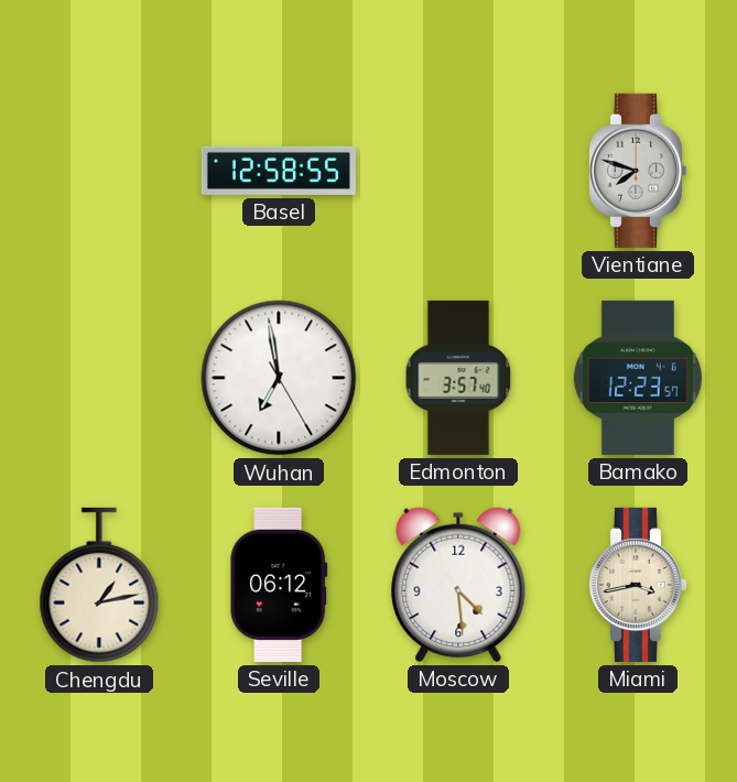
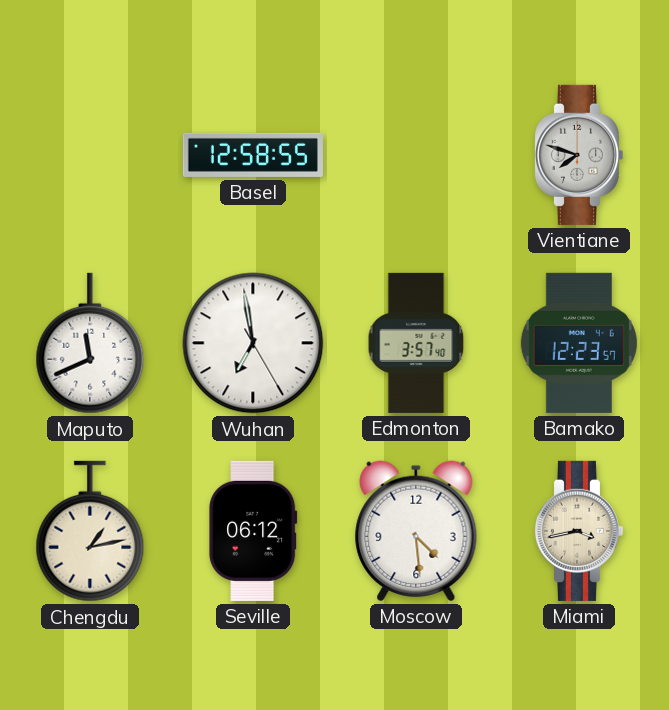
Maputo: none -> 11:41 (90, 343)
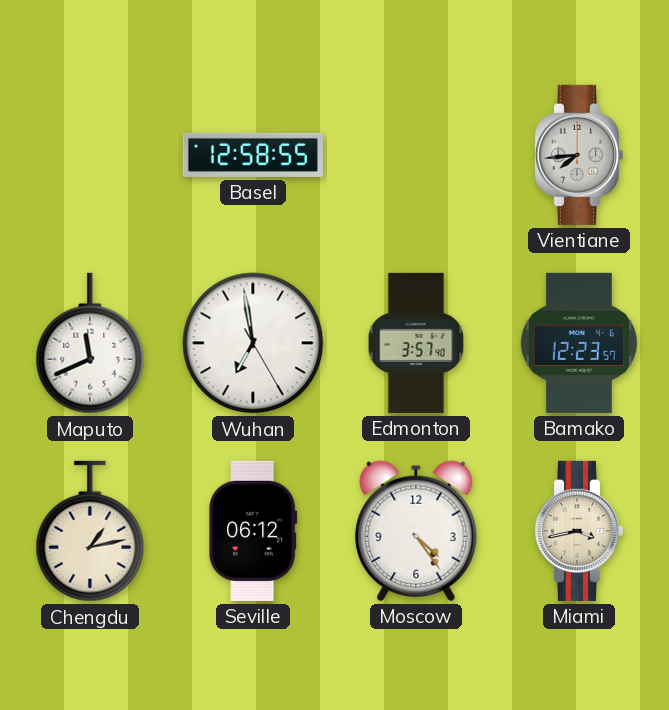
Vientiane: 7:48 -> 7:44 (578, 155)
Moscow: 4:29 -> 4:24 (416, 531)
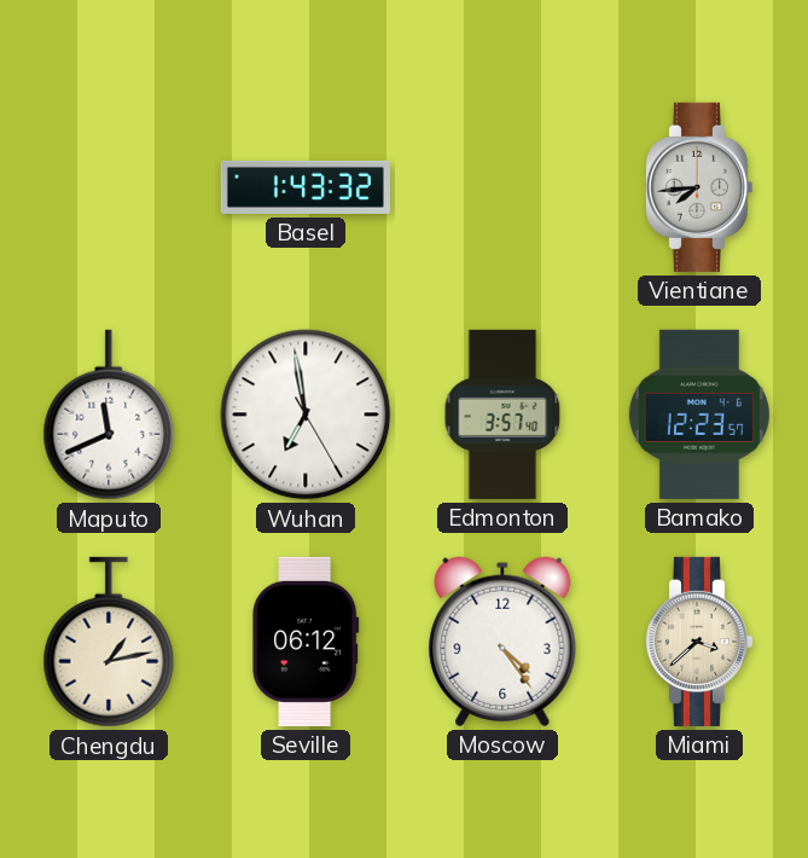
Basel: 12:58 -> 1:43 (306, 187)
Miami: 3:43 -> 3:38 (698, 642)
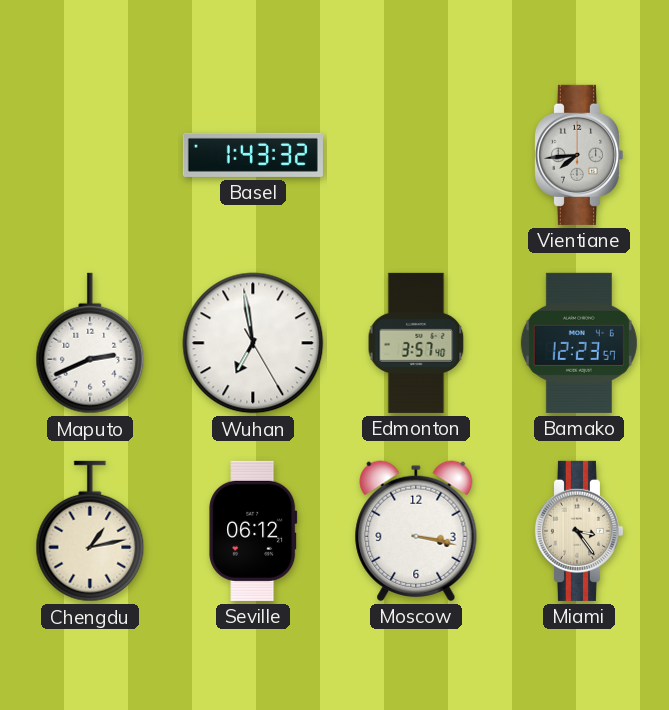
Maputo: 11:41 -> 2:41 (90, 343)
Moscow: 4:24 -> 3:17 (416, 531)
Miami: 3:38 -> 3:24 (578, 531)
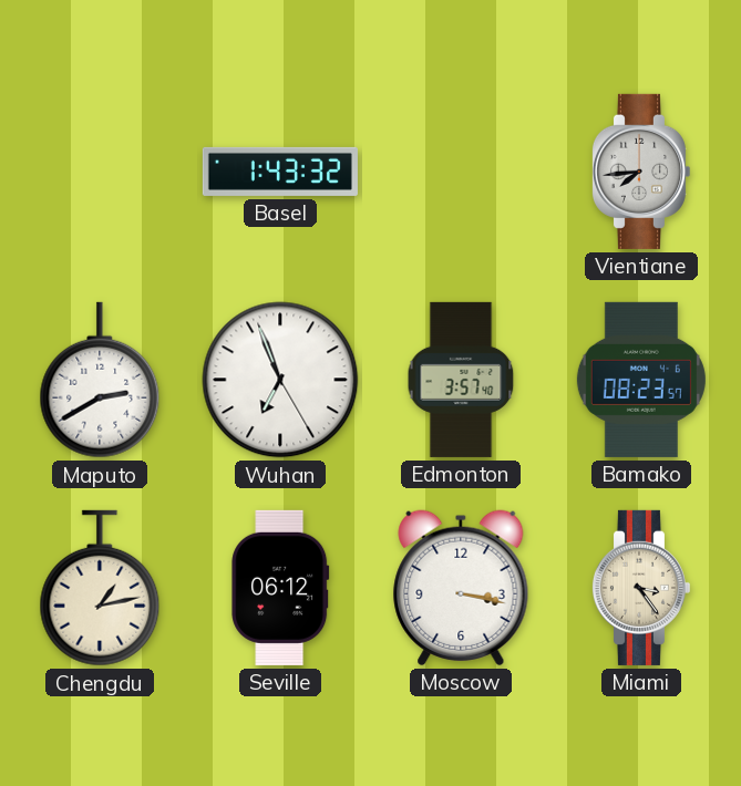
Maputo: 2:41 -> 2:40 (100, 380)
Wuhan: 6:58 -> 6:56 (280, 380)
Bamako: 12:23 -> 08:23 (641, 380)
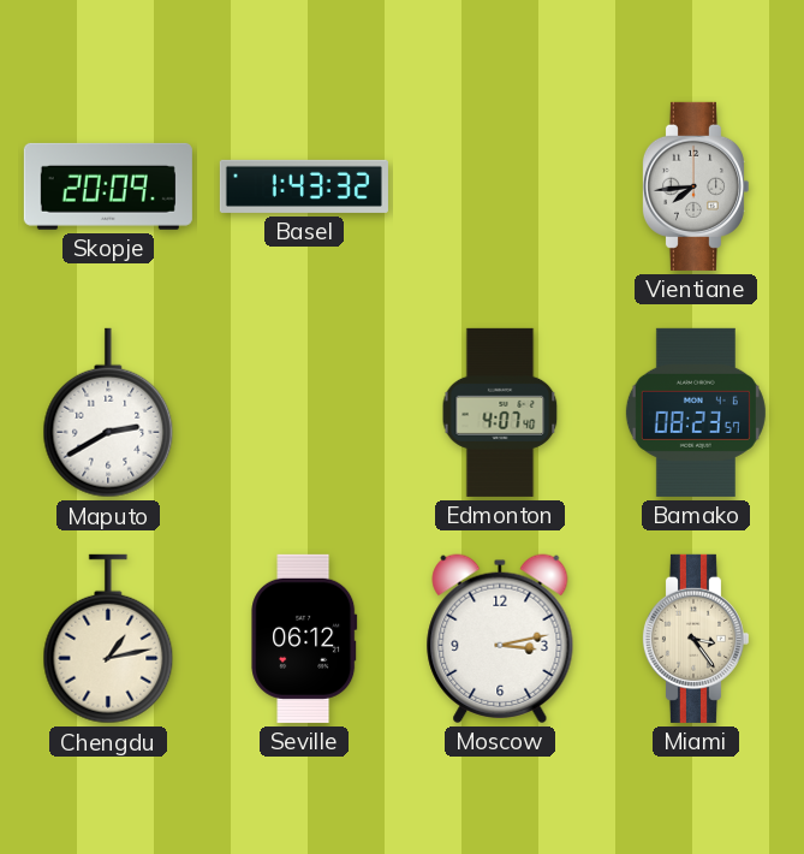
Skopje: none -> 20:09 (108, 186)
Wuhan: 6:56 -> none (280, 380)
Edmonton: 3:57 -> 4:07 (500, 413)
Moscow: 3:17 -> 3:13 (500, 639)
